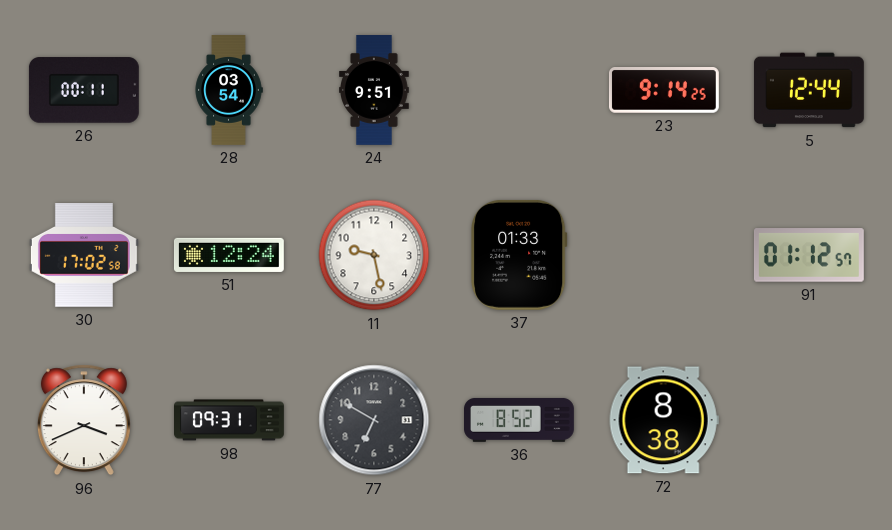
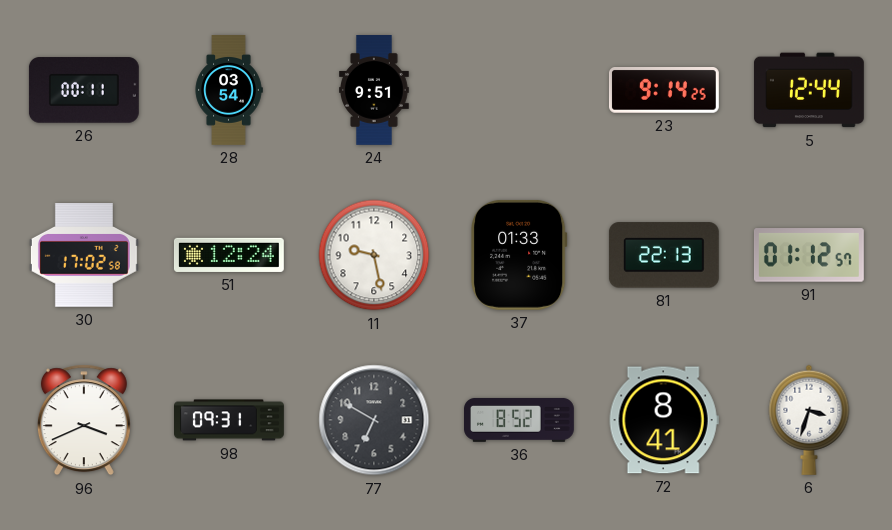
81: none -> 22:13 (664, 255)
72: 8:38 -> 8:41 (664, 420)
6: none -> 3:33 (809, 420)
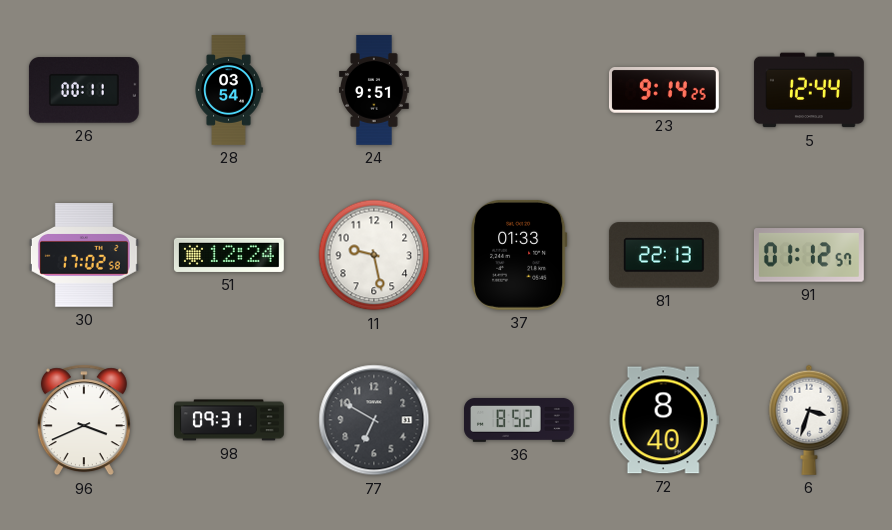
72: 8:41 -> 8:40 (664, 420)
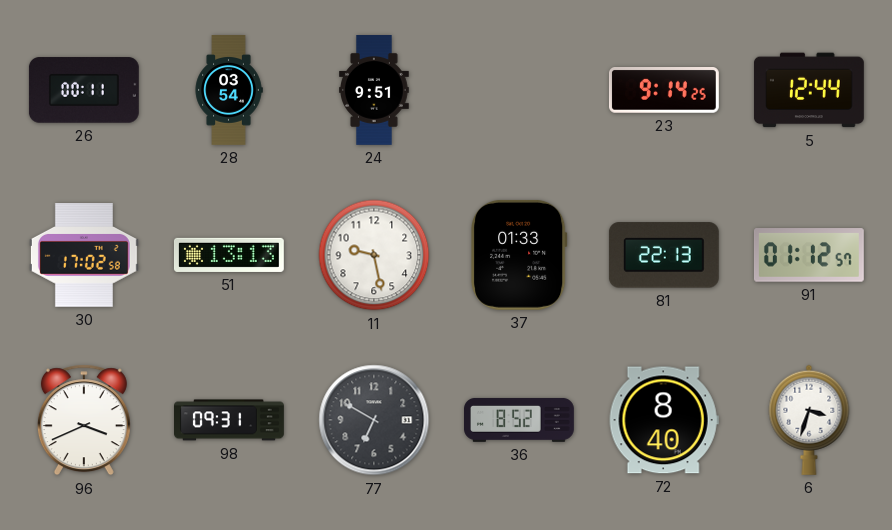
51: 12:24 -> 13:13 (229, 255)
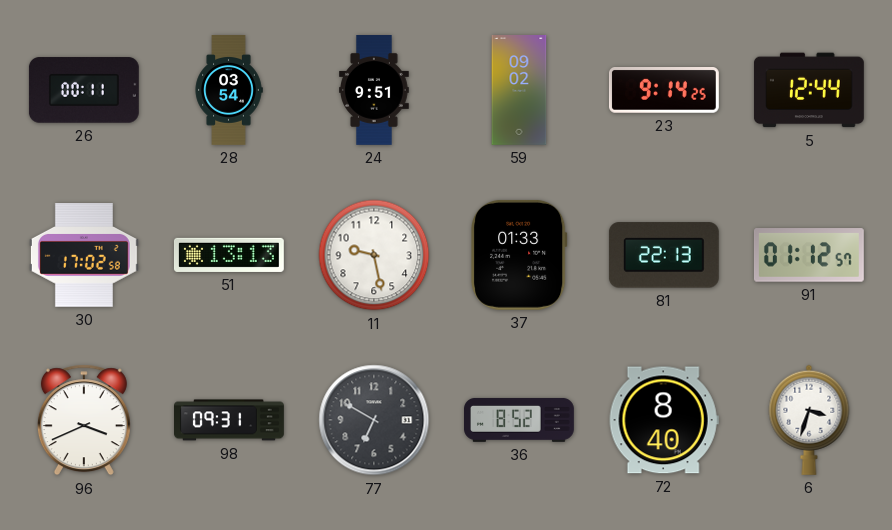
59: none -> 09:02 (519, 91)
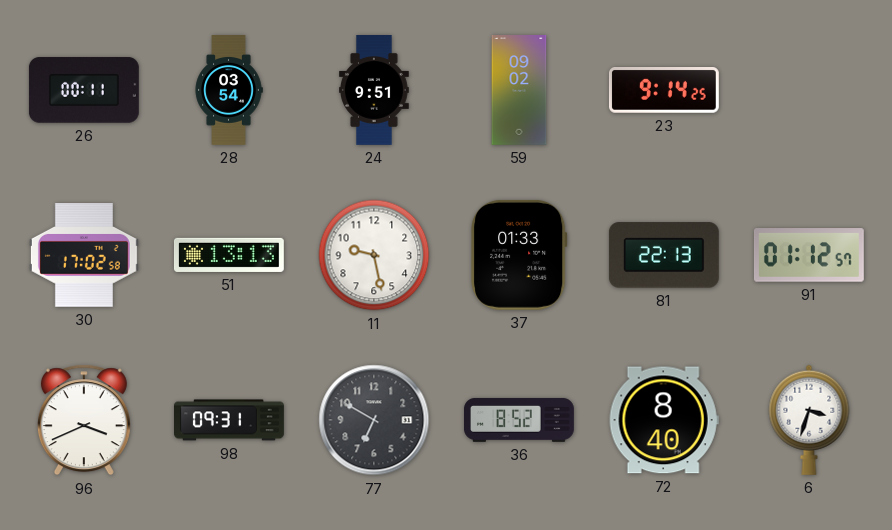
5: 12:44 -> none (809, 90)
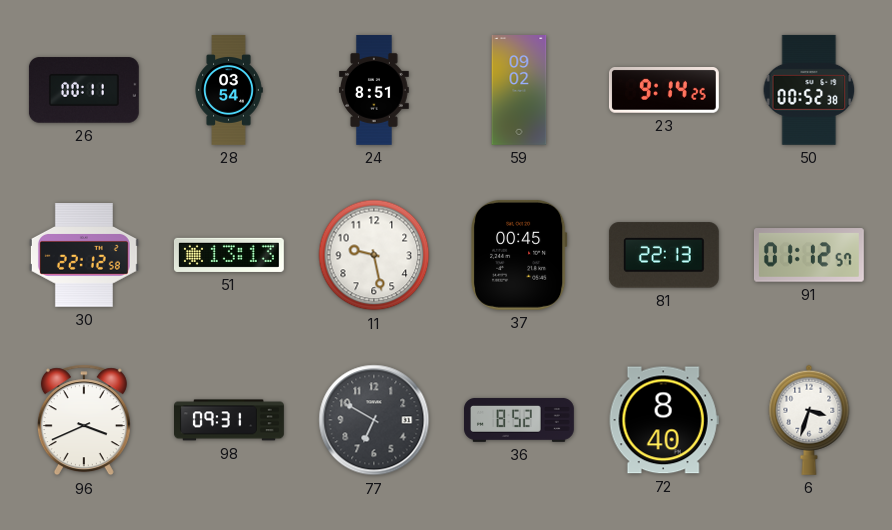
24: 9:51 -> 8:51 (375, 91)
50: none -> 00:52 (809, 90)
30: 17:02 -> 22:12 (84, 255)
37: 01:33 -> 00:45 (520, 255)
